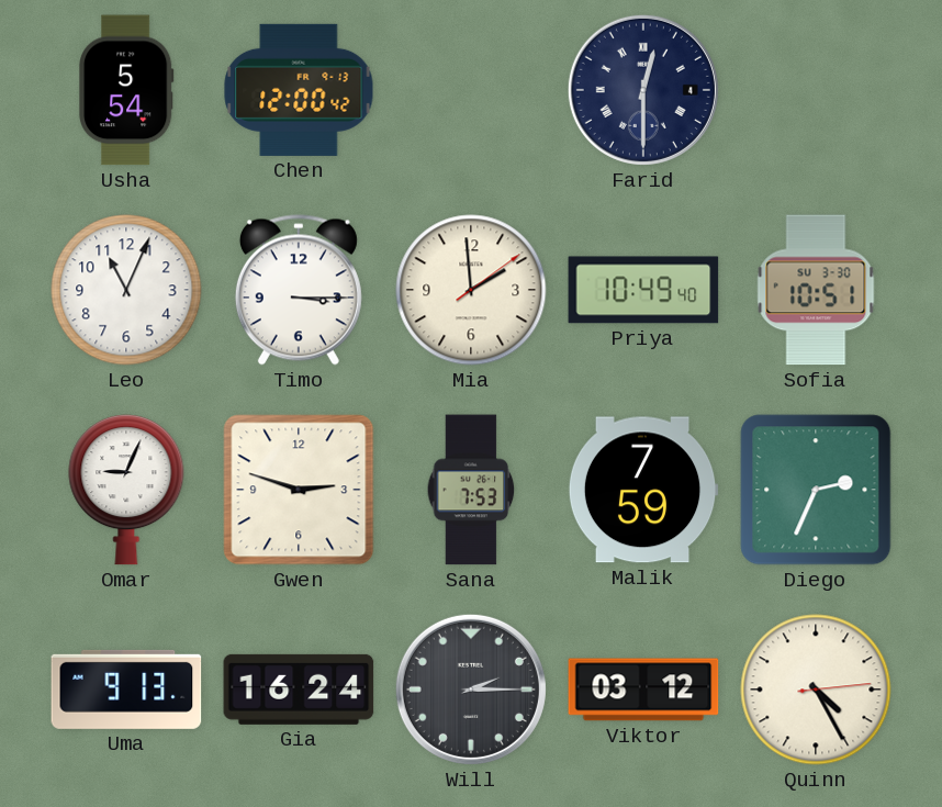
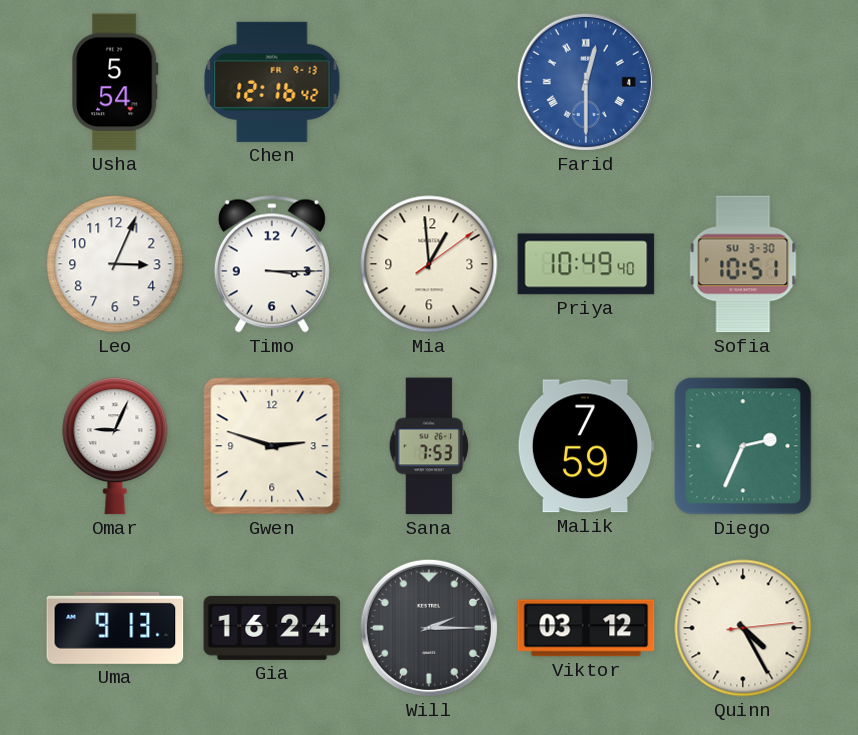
Chen: 12:00 -> 12:16 (272, 82)
Farid dial: navy -> blue (586, 82)
Leo: 11:04 -> 3:04 (115, 264)
Mia: 1:59 -> 12:59 (429, 264)
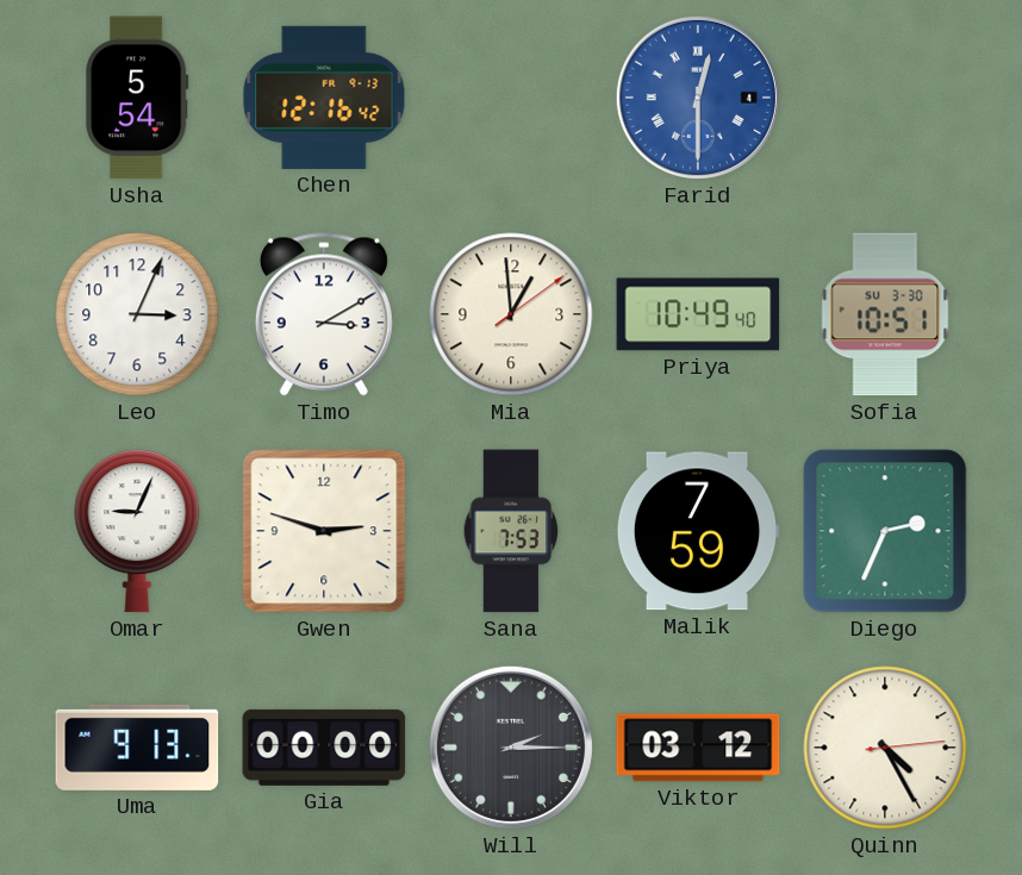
Timo: 3:15 -> 3:10 (324, 314)
Gia: 16:24 -> 00:00 (324, 748)
